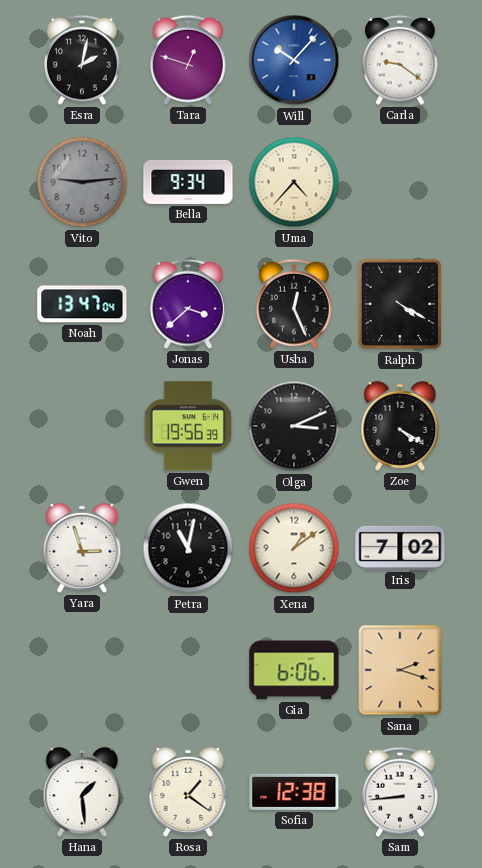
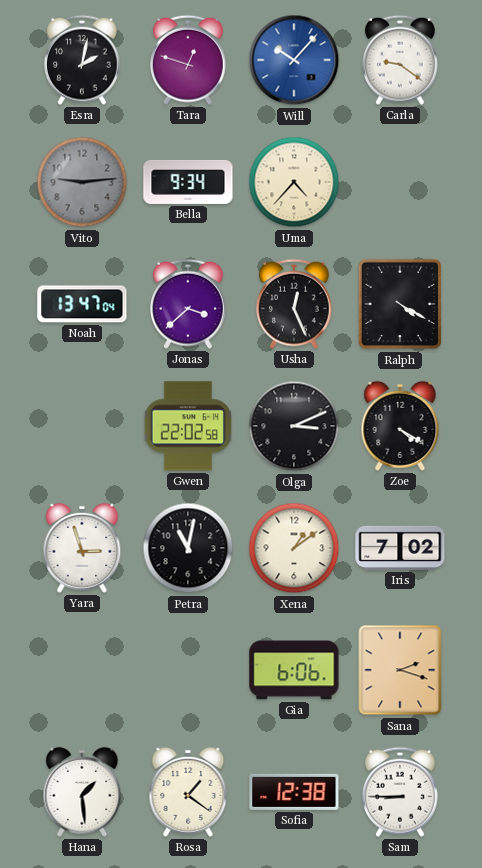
Gwen: 19:56 -> 22:02 (188, 426)
Sam: 8:44 -> 8:45 (401, 792)
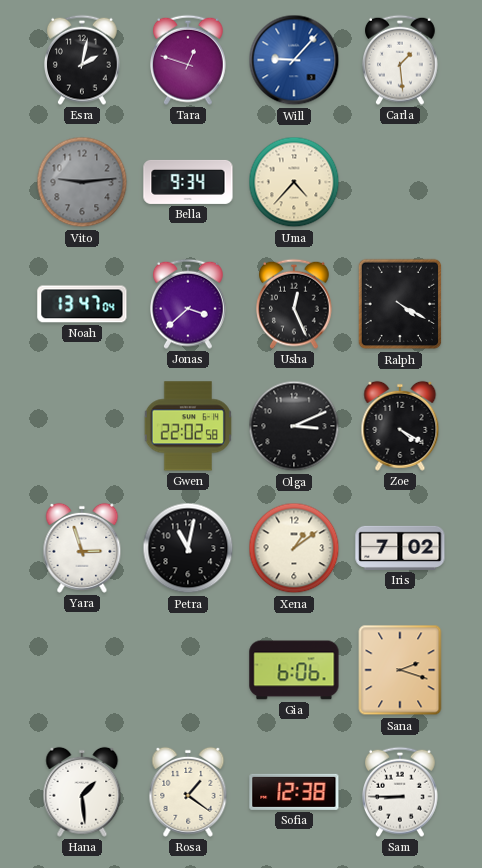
Will: 10:07 -> 9:07 (294, 60)
Carla: 9:21 -> 1:29 (401, 60)
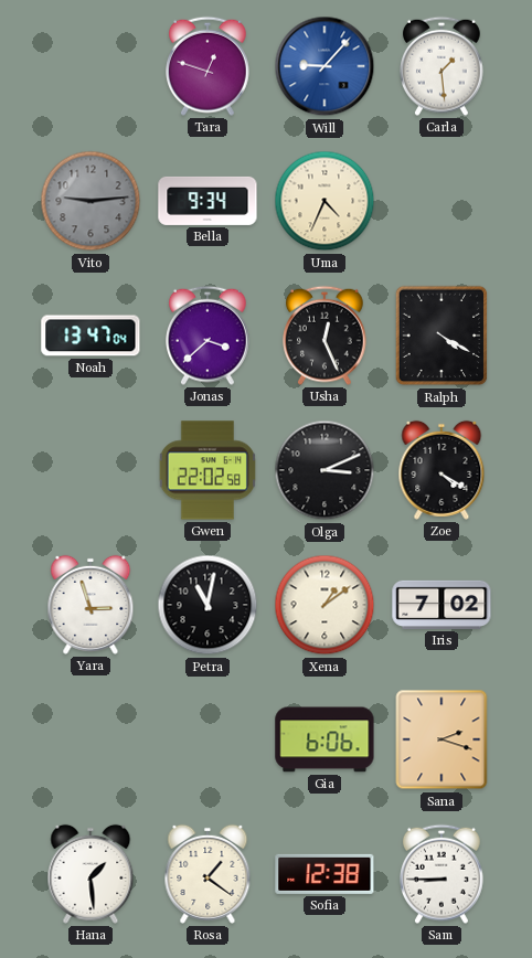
Esra: 2:02 -> none (83, 60)
Uma: 4:37 -> 4:34 (324, 201)
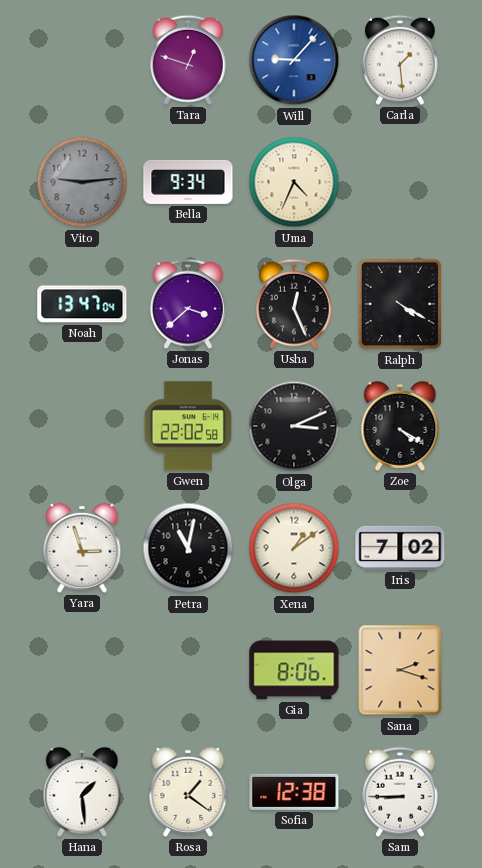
Gia: 6:06 -> 8:06 (294, 670)
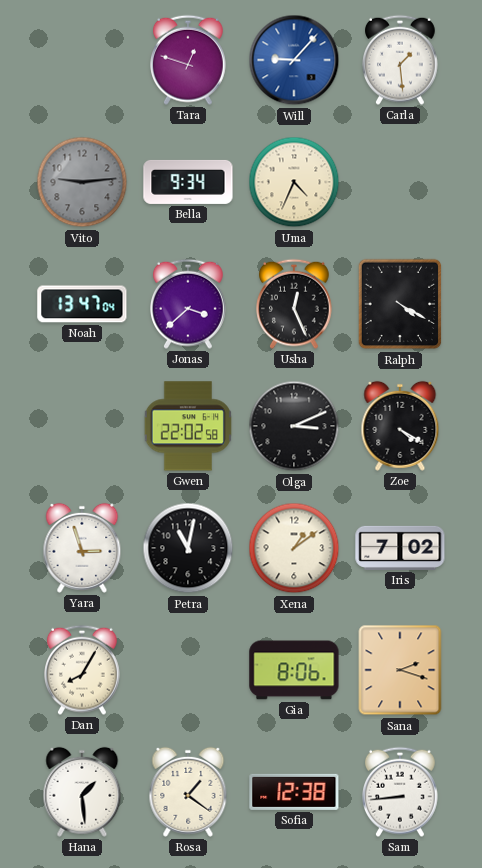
Dan: none -> 8:05 (83, 670)
Sam: 8:45 -> 8:44 (401, 792)
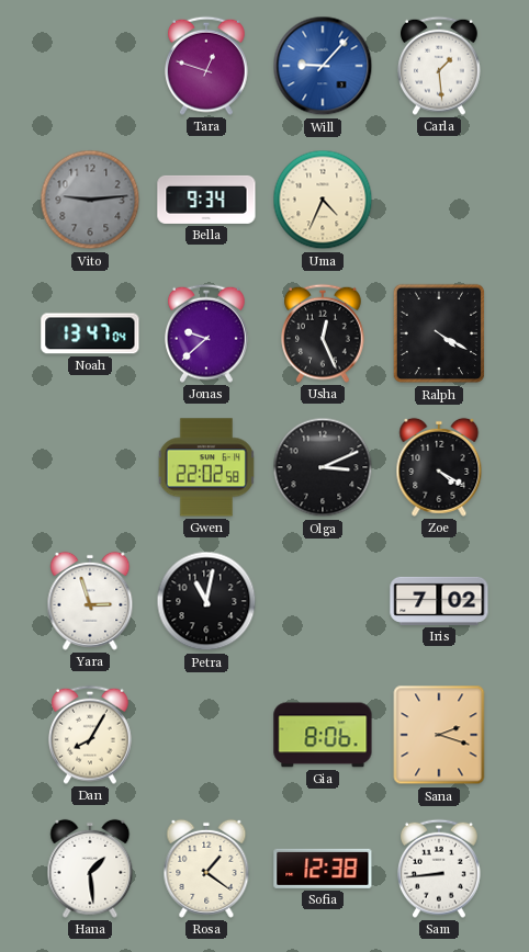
Jonas: 3:38 -> 9:38 (207, 333)
Xena: 1:09 -> none (294, 548)
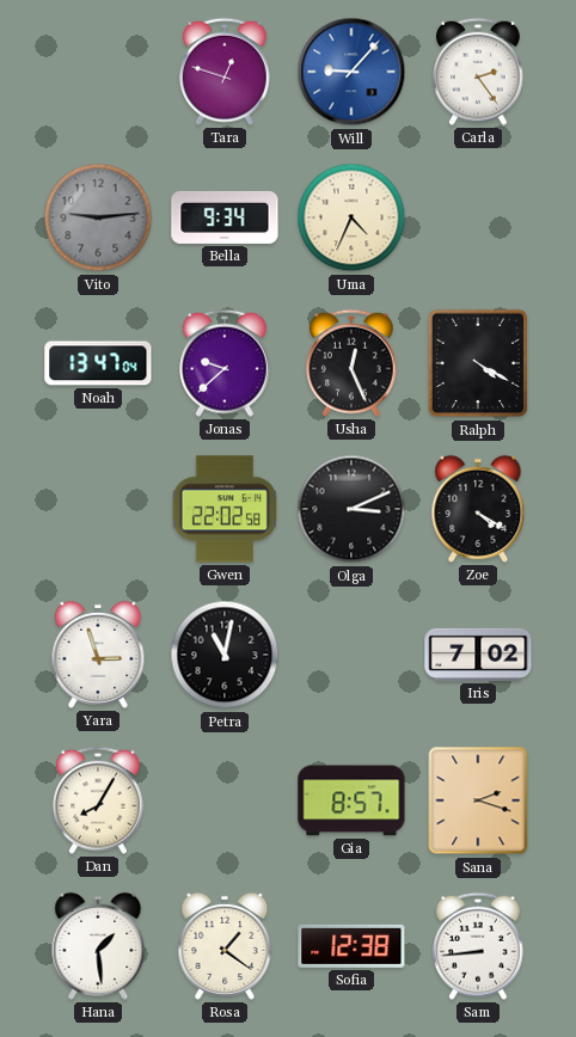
Carla: 1:29 -> 2:24 (479, 72)
Gia: 8:06 -> 8:57 (351, 800)
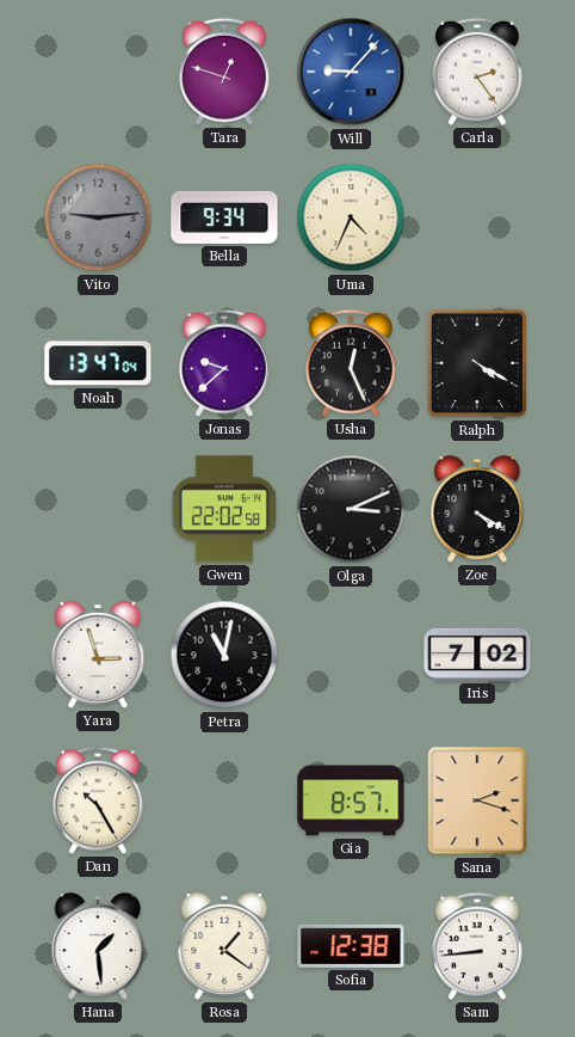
Dan: 8:05 -> 10:25 (99, 800)
